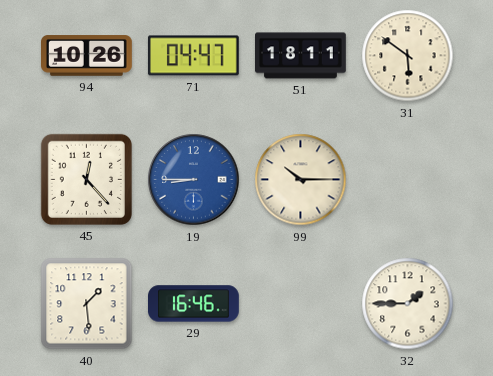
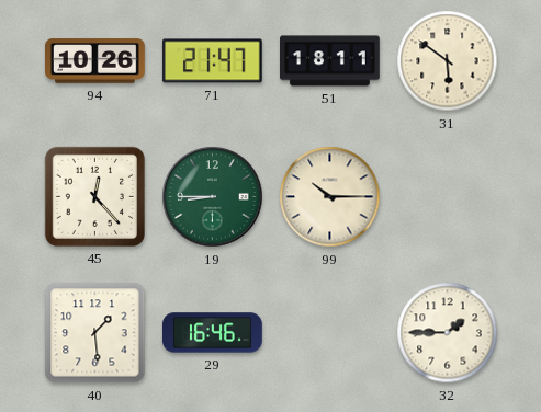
71: 04:47 -> 21:47 (212, 61)
19 dial: blue -> green (213, 197)
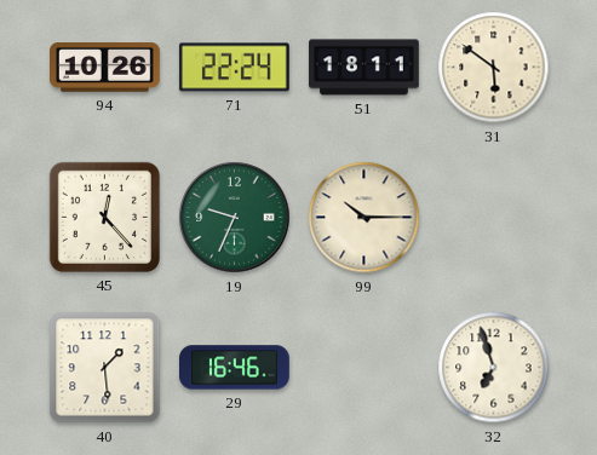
71: 21:47 -> 22:24 (234, 68)
19: 8:45 -> 9:34 (235, 218)
32: 1:45 -> 6:57 (494, 368)
